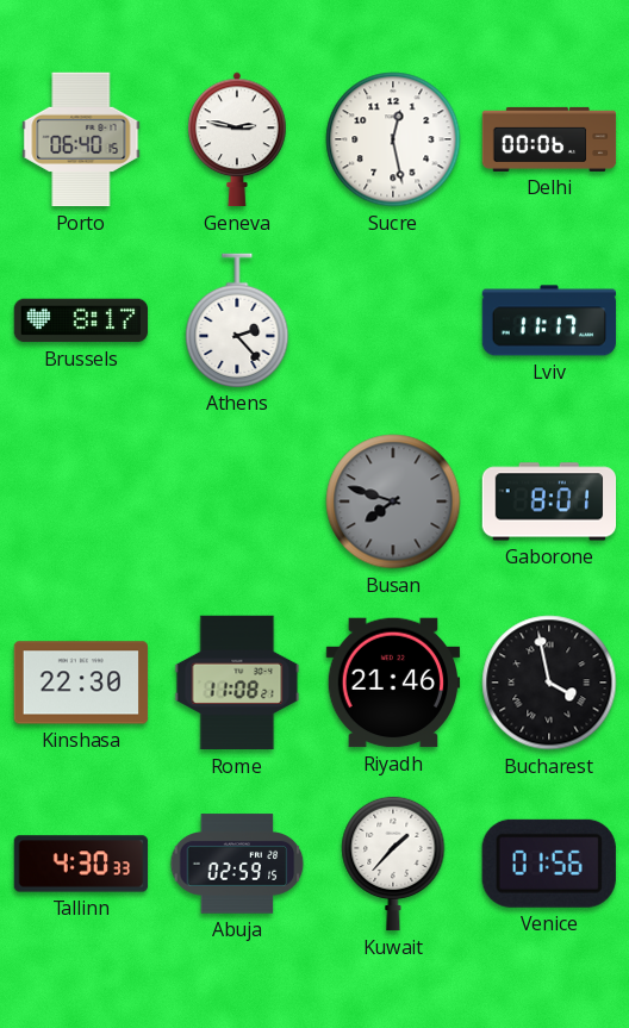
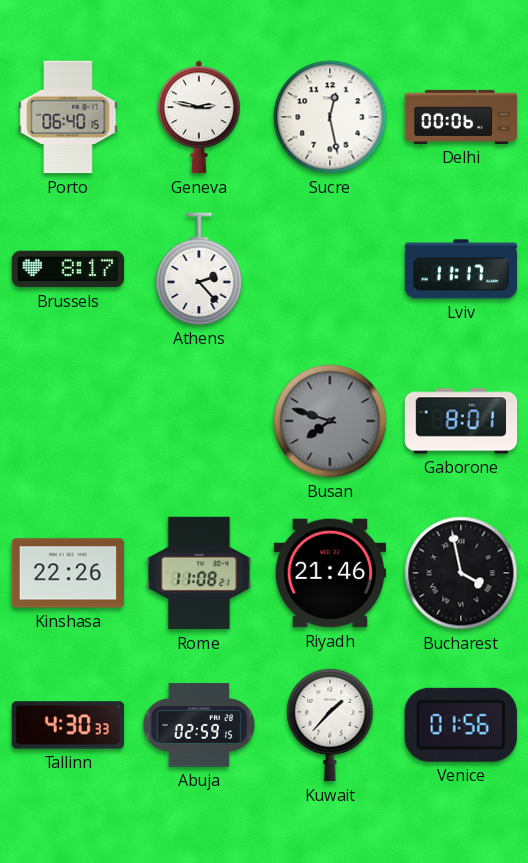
Kinshasa: 22:30 -> 22:26 (68, 573)
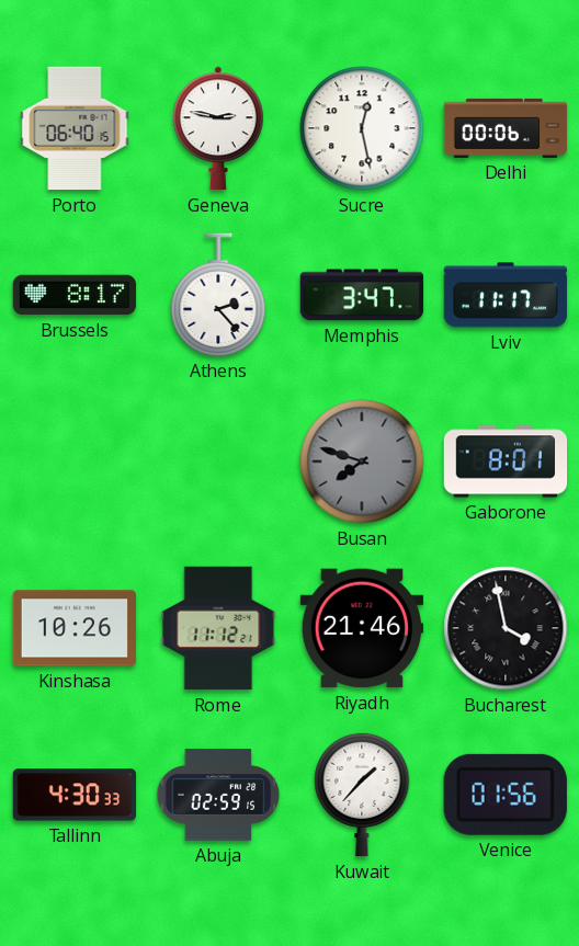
Memphis: none -> 3:47 (362, 295)
Kinshasa: 22:26 -> 10:26 (75, 628)
Rome: 11:08 -> 11:12 (218, 628)
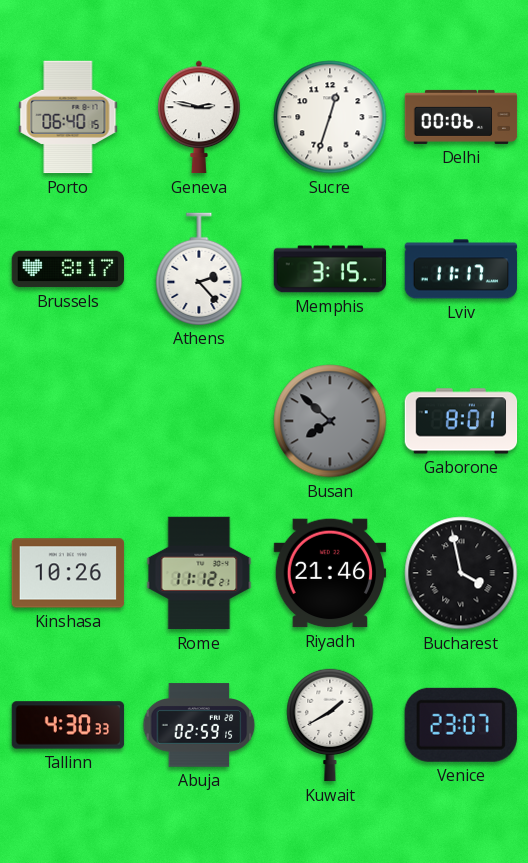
Sucre: 12:28 -> 12:33 (330, 117)
Memphis: 3:47 -> 3:15 (330, 269)
Busan: 7:48 -> 7:52 (330, 421)
Kuwait: 1:37 -> 1:40 (330, 725)
Venice: 01:56 -> 23:07 (461, 725)
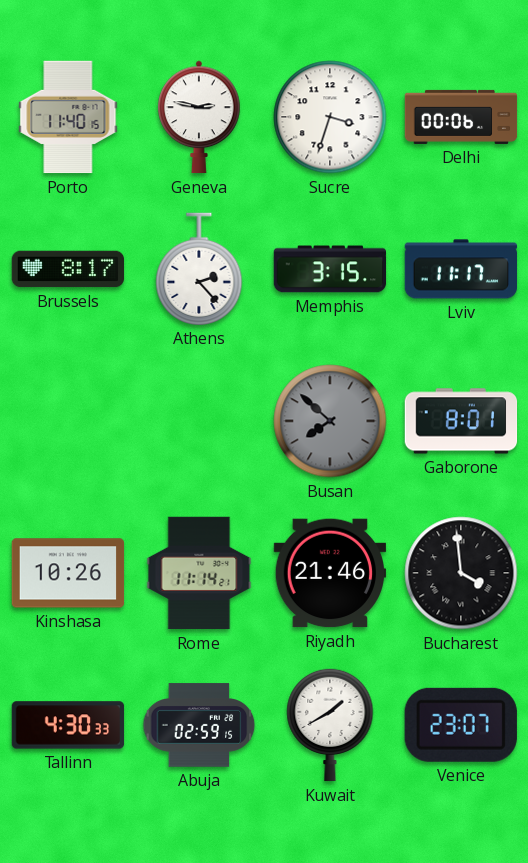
Porto: 06:40 -> 11:40 (68, 117)
Sucre: 12:33 -> 3:33 (330, 117)
Rome: 11:12 -> 11:14 (199, 573)
Bucharest: 3:58 -> 3:59 (461, 573)
